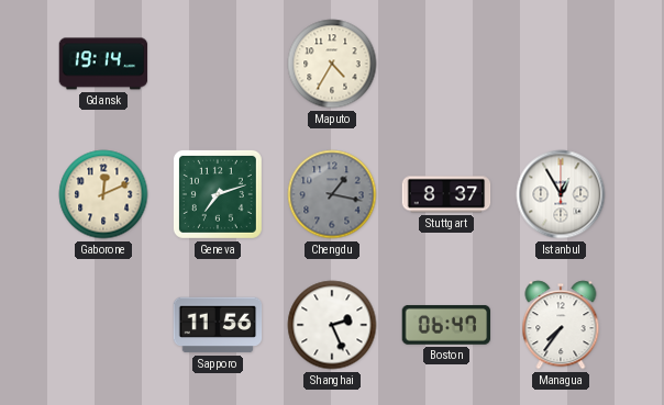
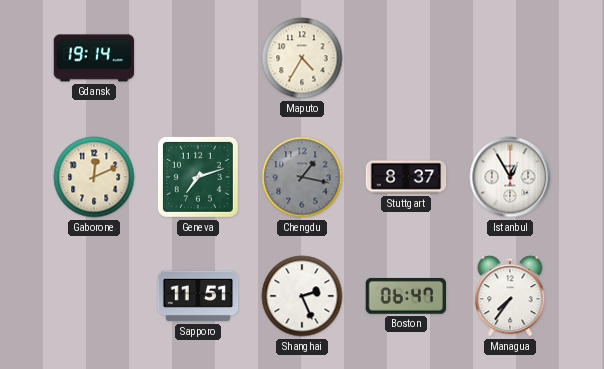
Sapporo: 11:56 -> 11:51 (198, 296)
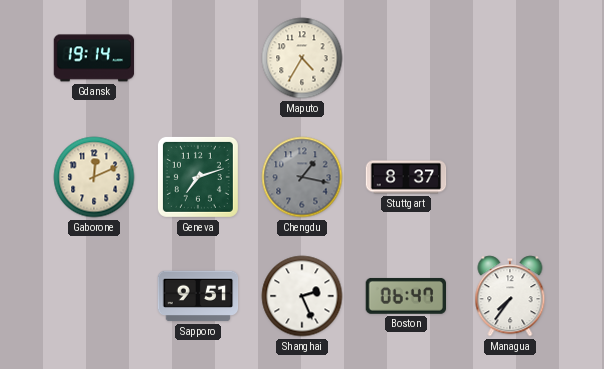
Istanbul: 12:55 -> none (510, 177)
Sapporo: 11:51 -> 9:51 (198, 296)
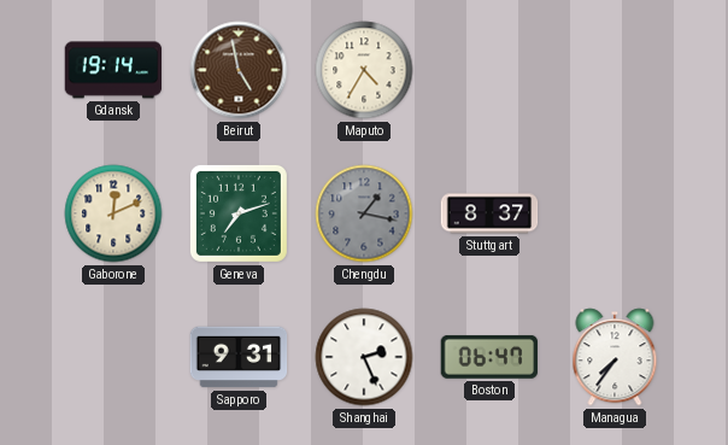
Beirut: none -> 4:58 (239, 70)
Sapporo: 9:51 -> 9:31 (239, 357)
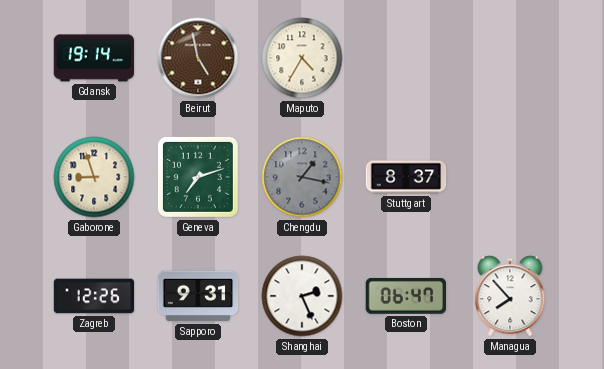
Gaborone: 12:11 -> 8:57 (94, 177)
Zagreb: none -> 12:26 (94, 296)
Managua: 7:36 -> 7:53 (510, 296)
